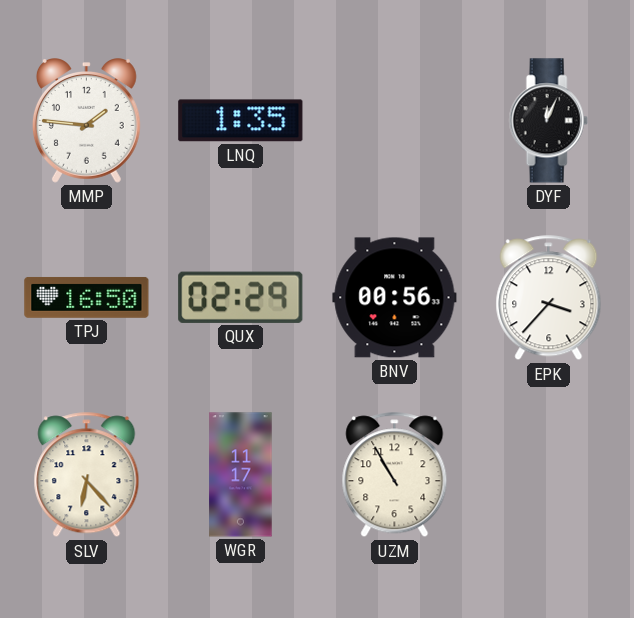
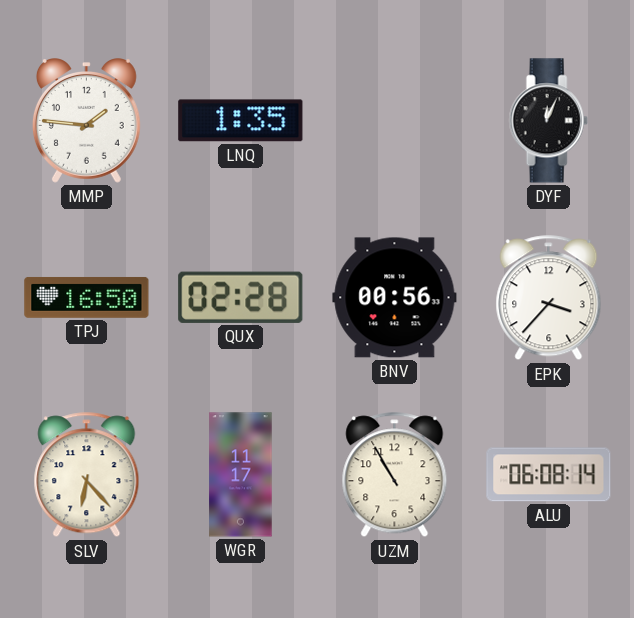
QUX: 02:29 -> 02:28 (241, 297)
ALU: none -> 06:08 (549, 475)
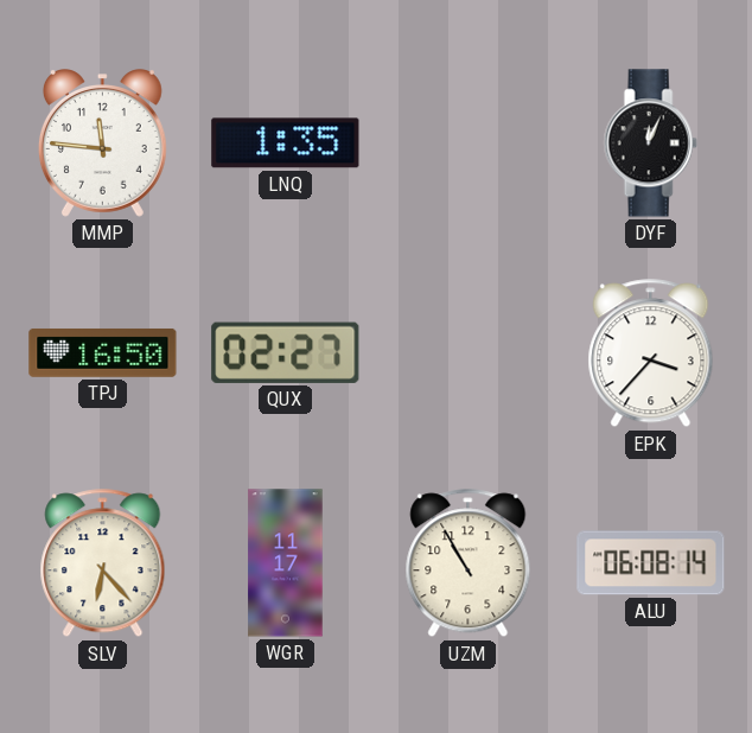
MMP: 1:46 -> 11:46 (102, 144)
QUX: 02:28 -> 02:27 (286, 352)
BNV: 00:56 -> none (395, 298)
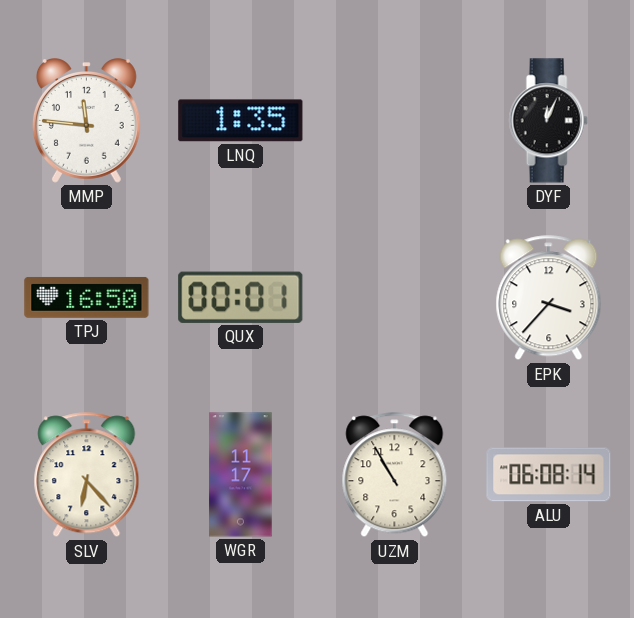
QUX: 02:27 -> 00:01 (241, 297)
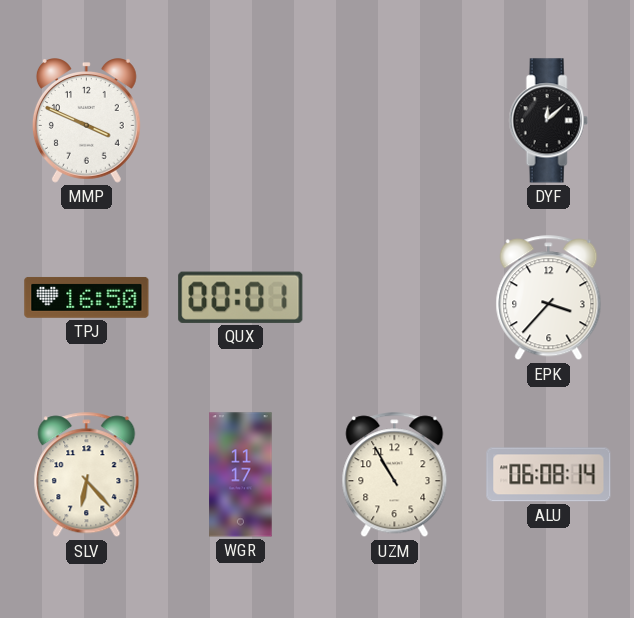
MMP: 11:46 -> 3:49 (86, 121)
LNQ: 1:35 -> none (241, 121)
DYF: 12:04 -> 12:08 (548, 121)
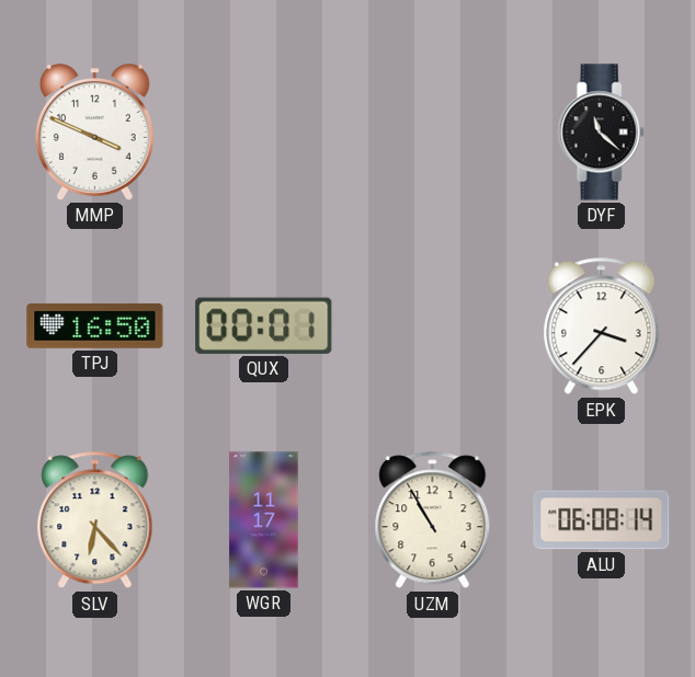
DYF: 12:08 -> 11:22 (601, 133)
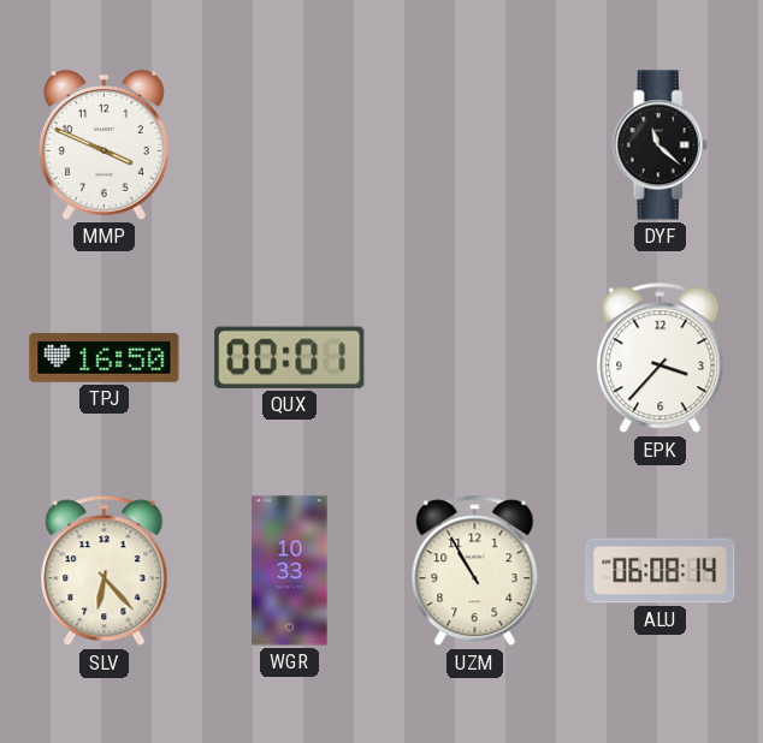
WGR: 11:17 -> 10:33 (290, 571)
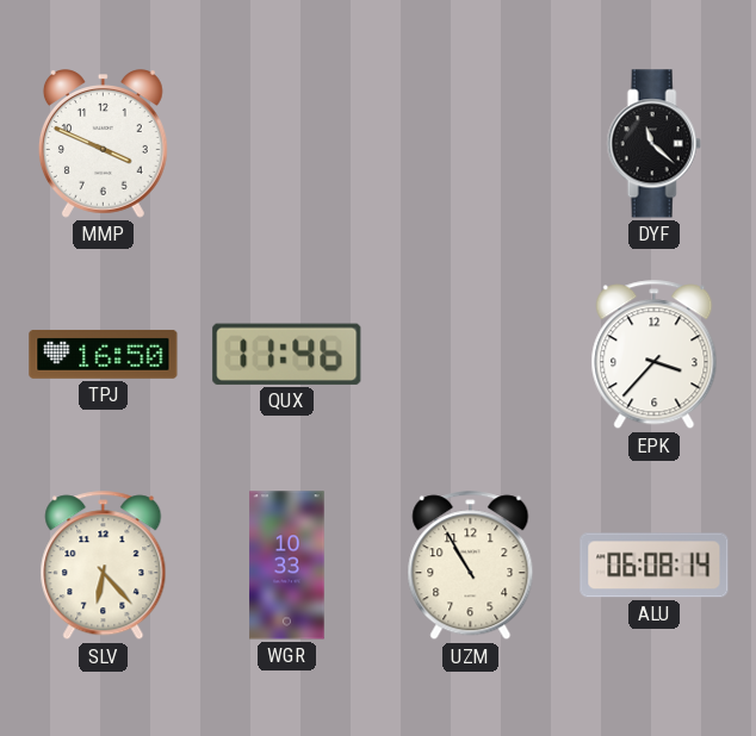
QUX: 00:01 -> 11:46 (287, 354)
